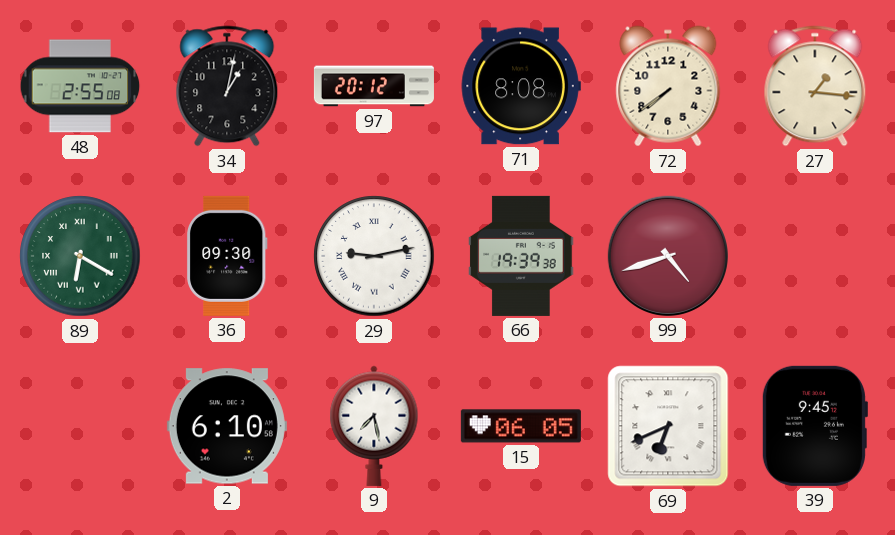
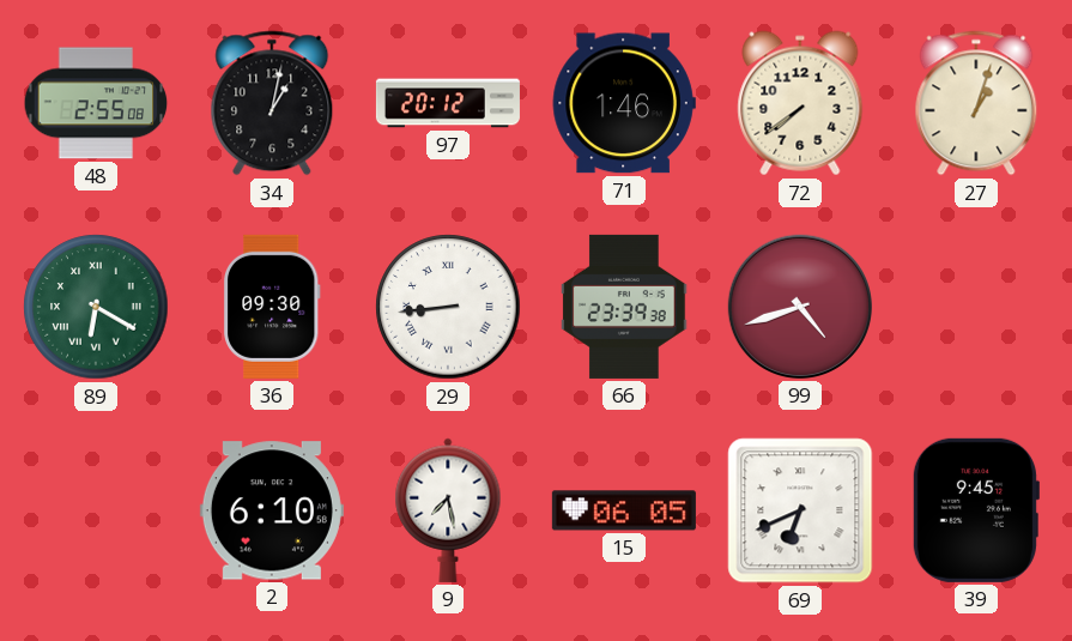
71: 8:08 -> 1:46 (624, 103)
27: 1:16 -> 1:03 (976, 103)
29: 9:13 -> 8:44 (448, 307)
66: 19:39 -> 23:39 (624, 307)
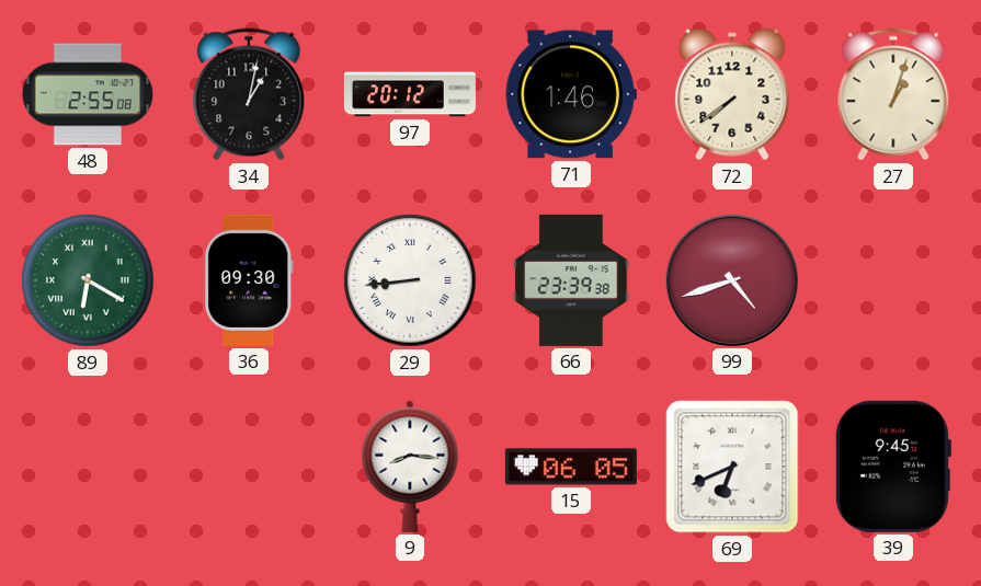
2: 6:10 -> none (272, 510)
9: 7:28 -> 8:16 (410, 467)
